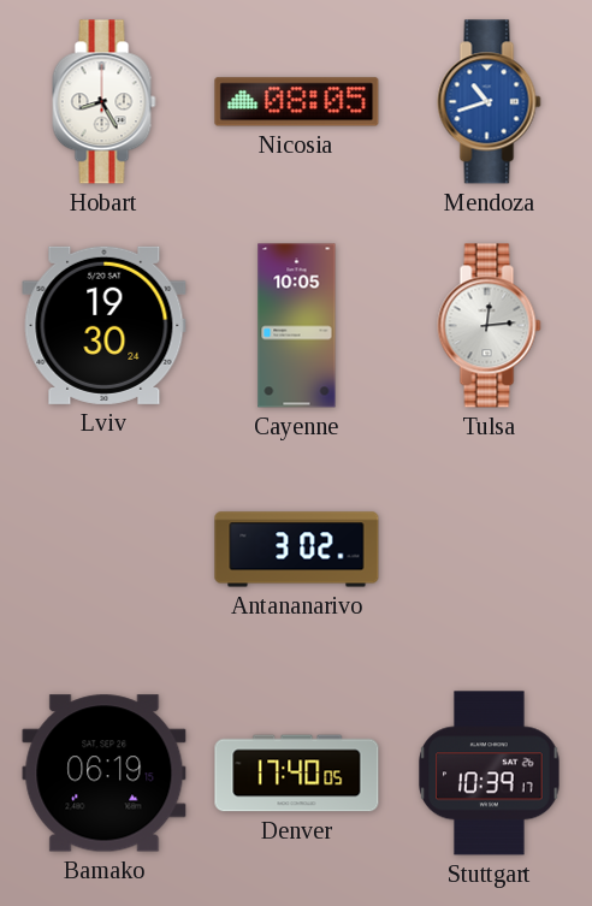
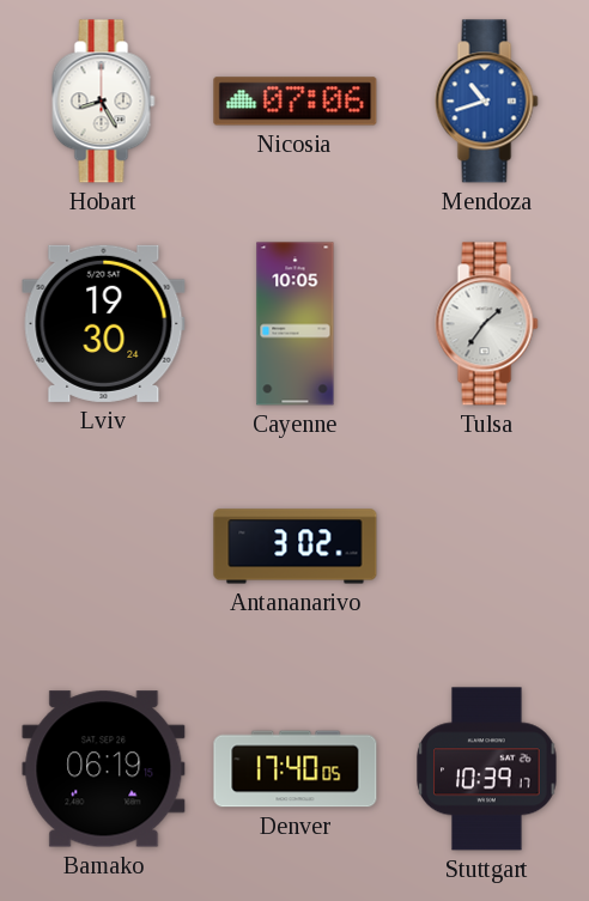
Nicosia: 08:05 -> 07:06 (296, 102)
Tulsa: 12:14 -> 1:36 (487, 324)
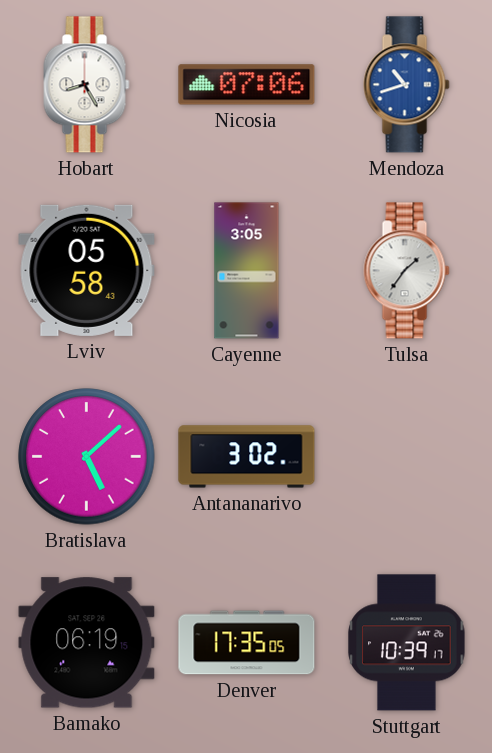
Lviv: 19:30 -> 05:58 (87, 270)
Cayenne: 10:05 -> 3:05 (247, 271)
Bratislava: none -> 5:08 (87, 457)
Denver: 17:40 -> 17:35 (247, 643)
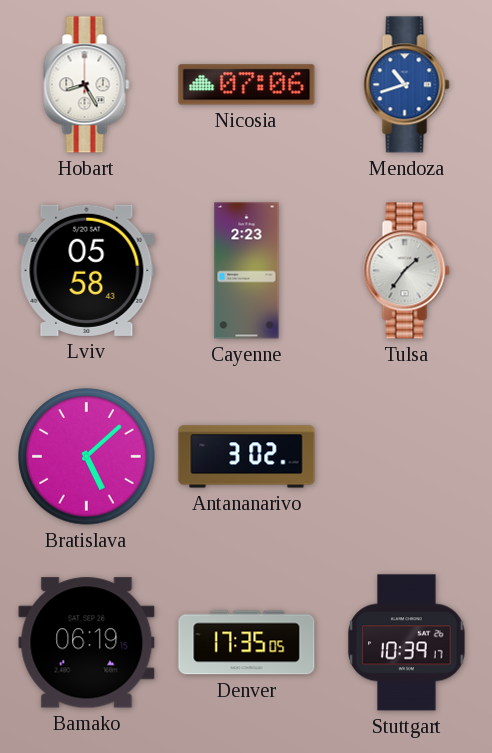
Cayenne: 3:05 -> 2:23 (247, 271)
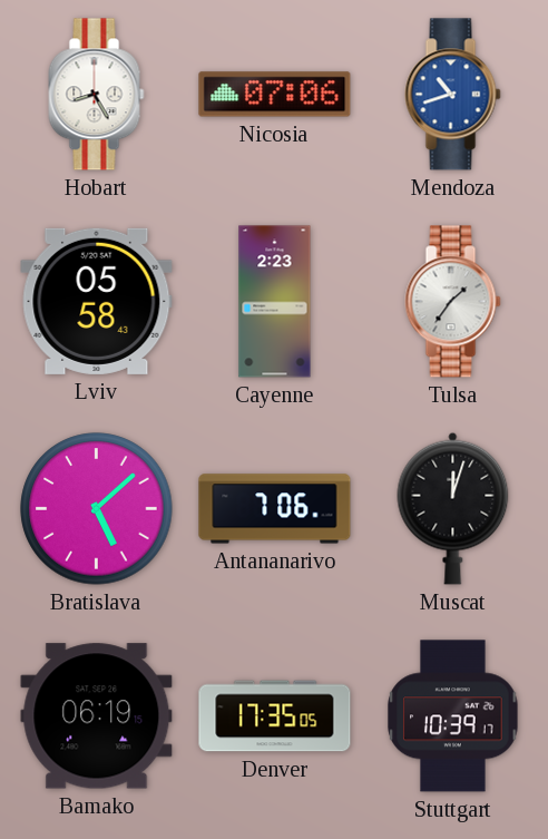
Antananarivo: 3:02 -> 7:06 (275, 509)
Muscat: none -> 12:03 (453, 508)
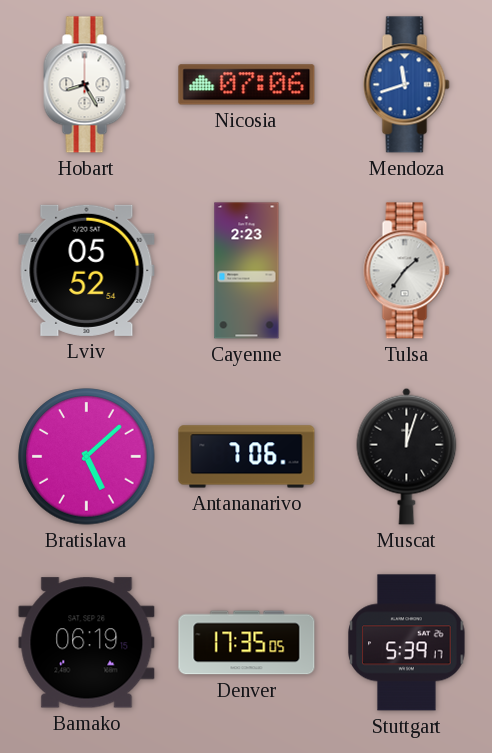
Mendoza: 10:42 -> 11:42 (407, 85)
Lviv: 05:58 -> 05:52 (87, 270)
Stuttgart: 10:39 -> 5:39 (407, 643)
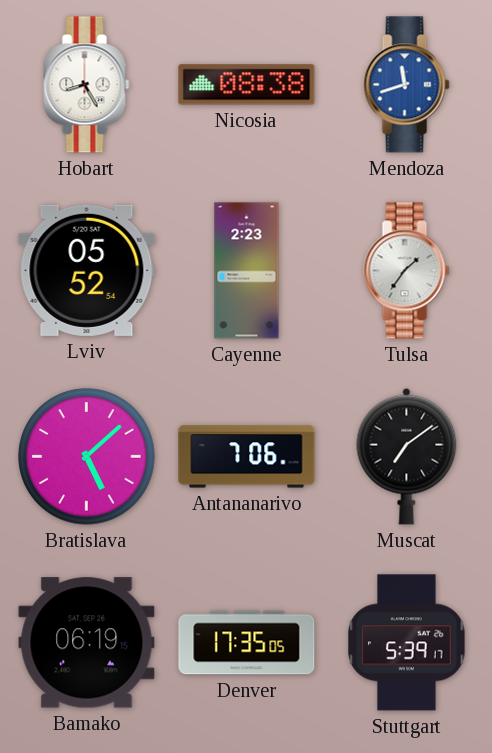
Nicosia: 07:06 -> 08:38 (247, 85)
Muscat: 12:03 -> 7:09 (407, 456)
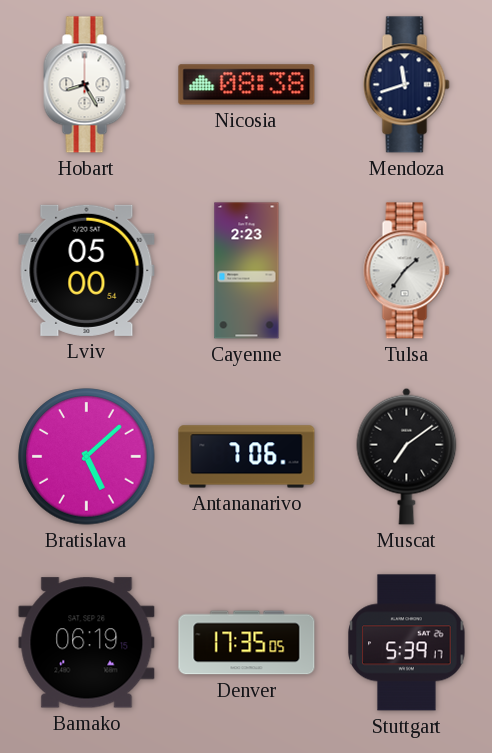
Mendoza dial: blue -> navy (407, 85)
Lviv: 05:52 -> 05:00 (87, 270)
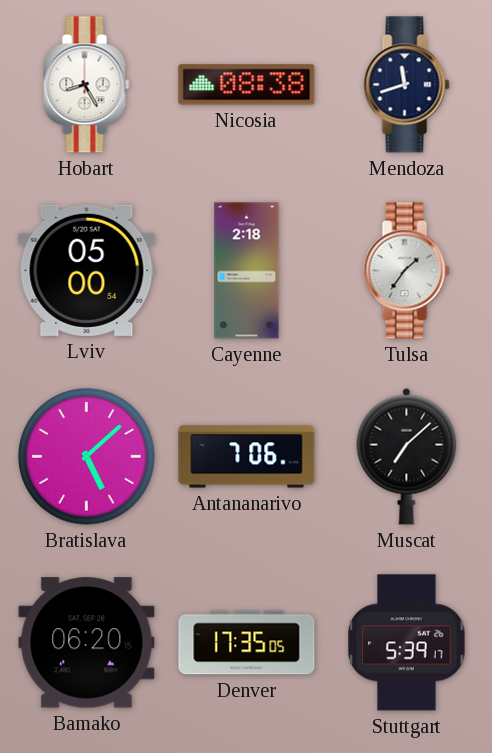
Cayenne: 2:23 -> 2:18 (247, 271)
Muscat: 7:09 -> 7:08 (407, 456)
Bamako: 06:19 -> 06:20 (87, 643)
